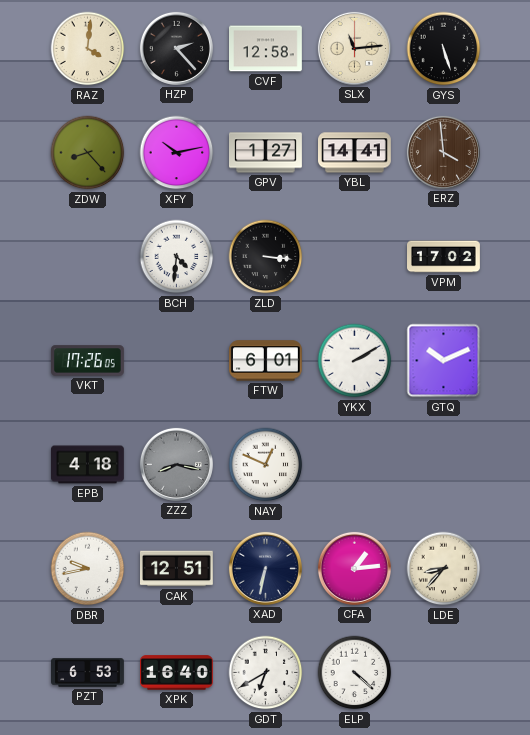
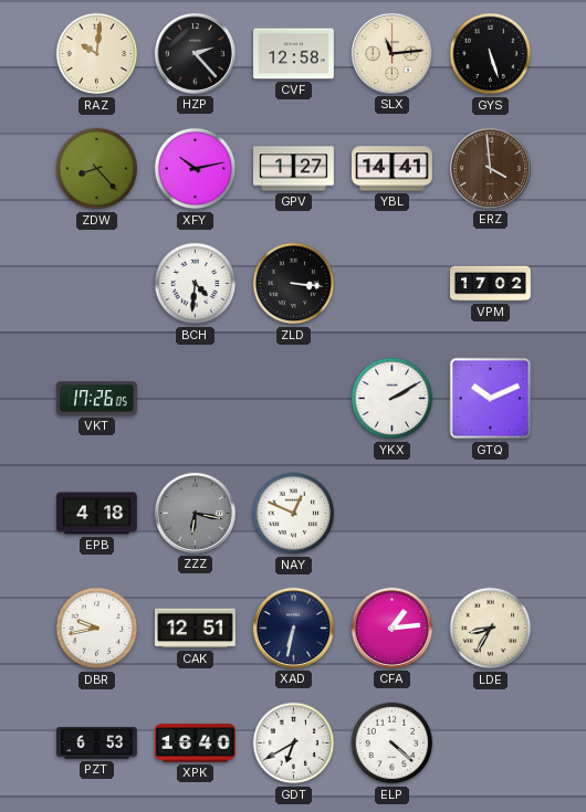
RAZ: 4:01 -> 10:01 (97, 54)
FTW: 6:01 -> none (266, 361)
ZZZ: 8:17 -> 6:17 (195, 513)
LDE: 8:37 -> 8:35 (491, 629)
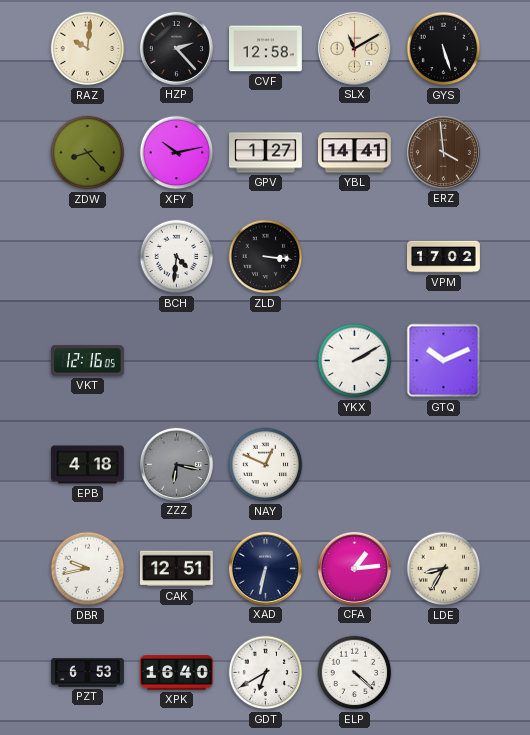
SLX: 11:14 -> 11:10 (354, 48)
VKT: 17:26 -> 12:16 (88, 361)
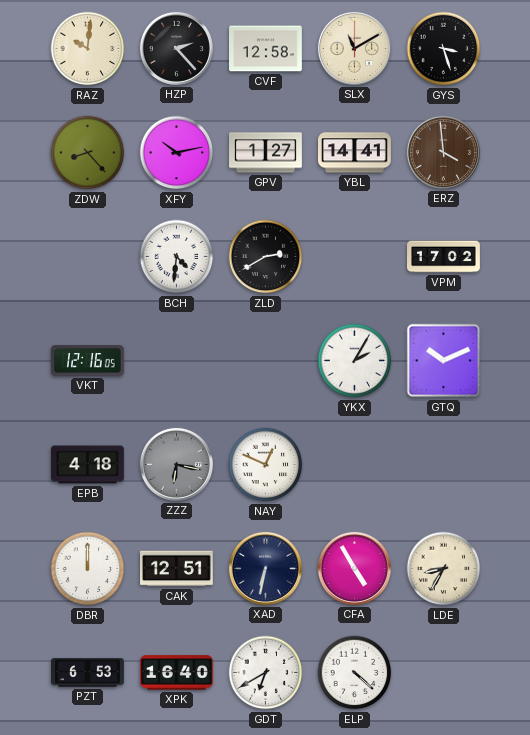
GYS: 5:27 -> 3:27 (444, 49)
ZLD: 3:16 -> 2:40 (266, 257)
YKX: 2:10 -> 2:05 (355, 361)
DBR: 9:43 -> 12:00 (88, 569)
CFA: 1:14 -> 4:55 (354, 568)
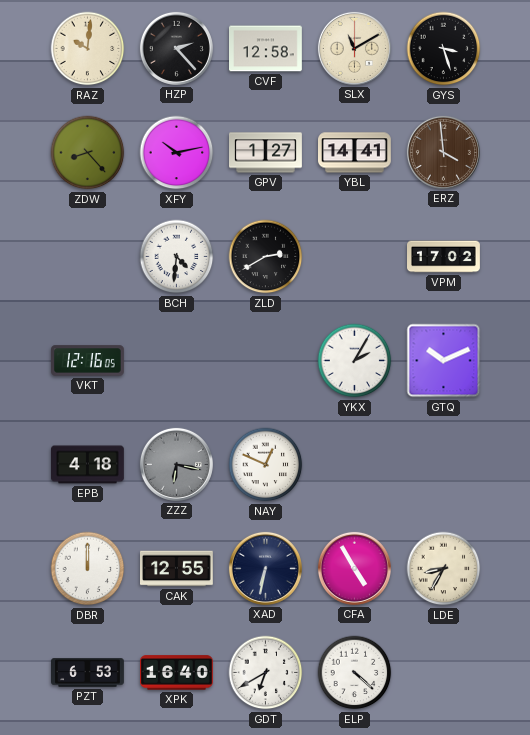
CAK: 12:51 -> 12:55 (177, 569)
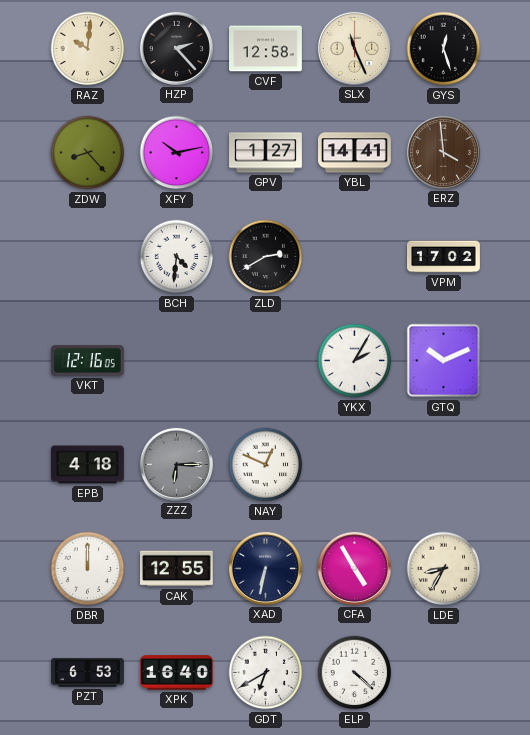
SLX: 11:10 -> 11:26 (354, 48)
GYS: 3:27 -> 12:27 (444, 49)
ZZZ: 6:17 -> 6:15 (176, 464)
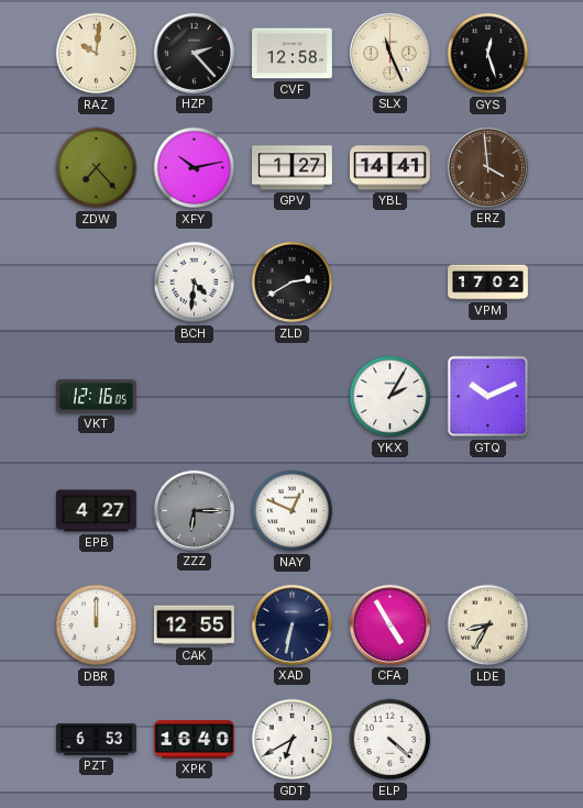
ZDW: 8:23 -> 7:23 (97, 168)
EPB: 4:18 -> 4:27 (97, 511)
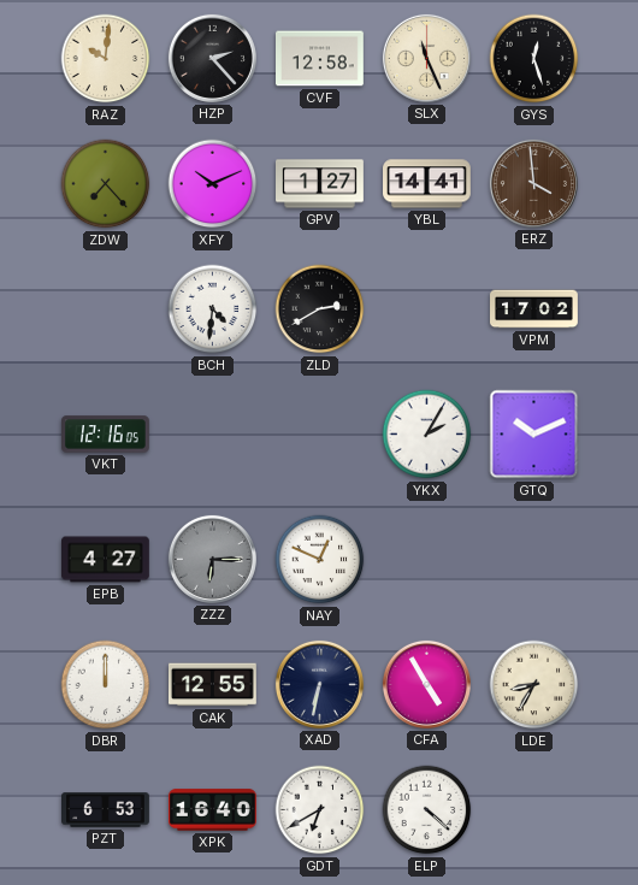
XFY: 10:13 -> 10:11 (213, 184)
